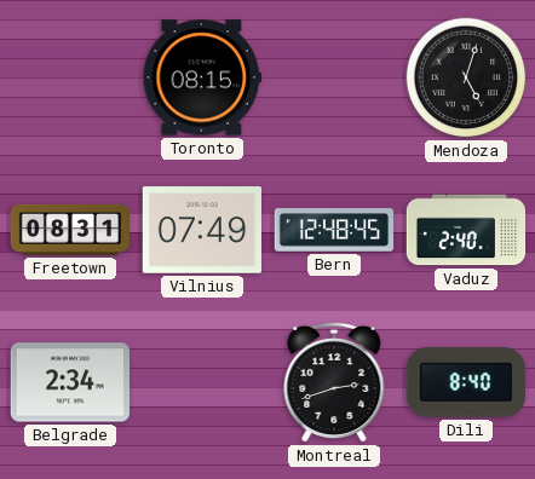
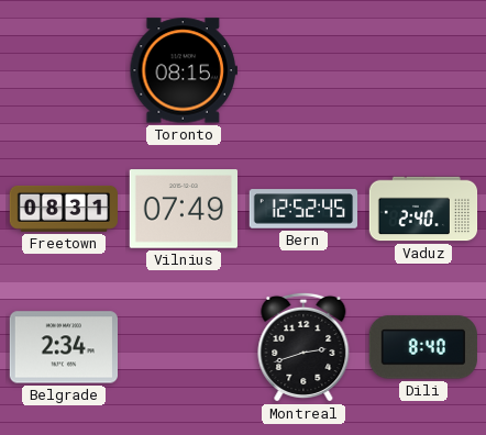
Mendoza: 5:03 -> none (466, 77)
Bern: 12:48 -> 12:52 (303, 209)
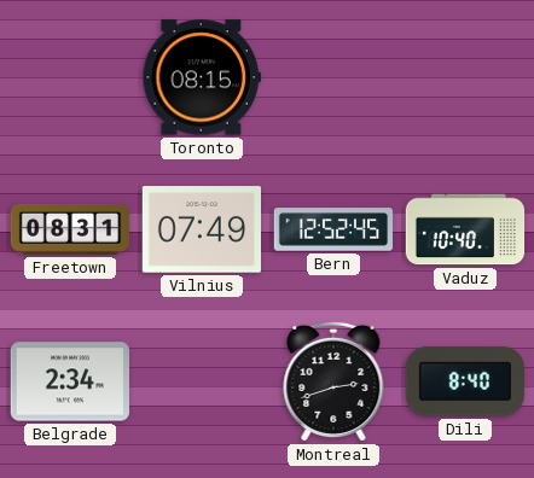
Vaduz: 2:40 -> 10:40 (465, 229)
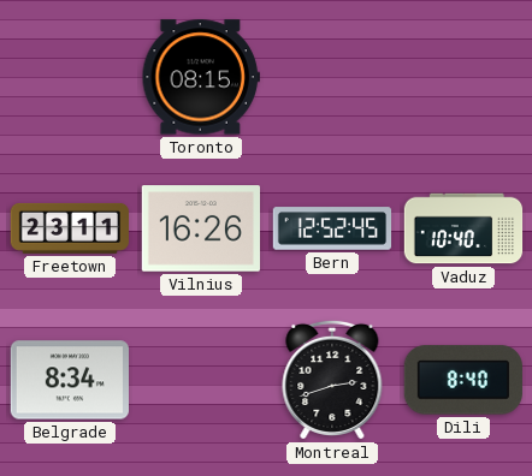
Freetown: 08:31 -> 23:11 (69, 228)
Vilnius: 07:49 -> 16:26 (200, 228)
Belgrade: 2:34 -> 8:34 (69, 380)
